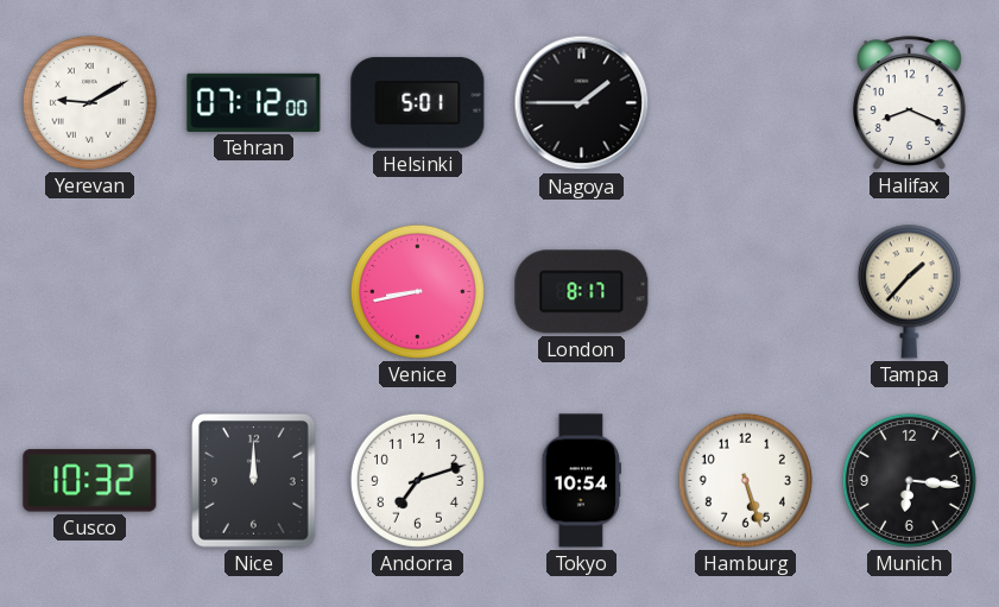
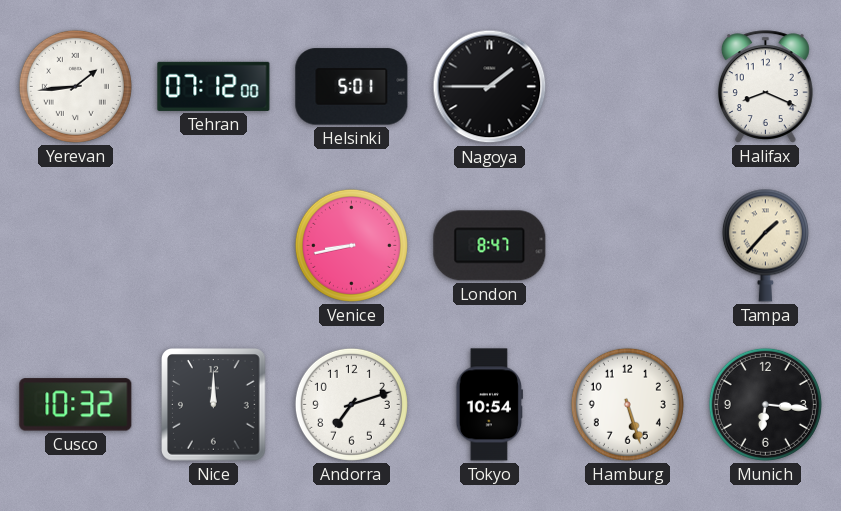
Yerevan: 9:10 -> 1:44 (75, 86)
London: 8:17 -> 8:47 (490, 246)
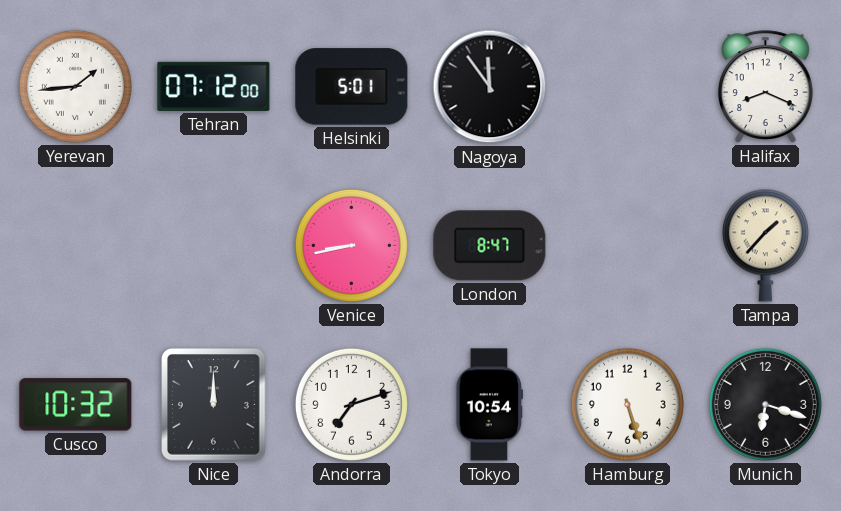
Nagoya: 1:45 -> 11:54 (490, 87)
Munich: 6:16 -> 6:18 (765, 404)
